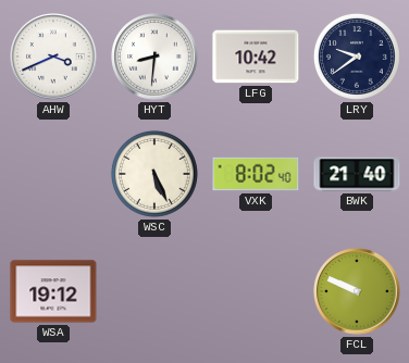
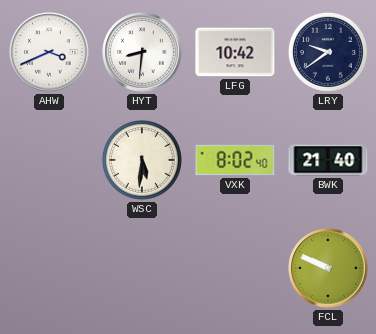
WSC: 5:26 -> 5:31 (142, 160)
WSA: 19:12 -> none (53, 291)
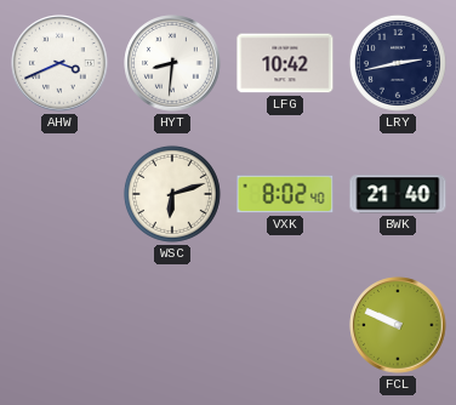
LRY: 9:39 -> 2:43 (398, 63)
WSC: 5:31 -> 6:12 (172, 194)
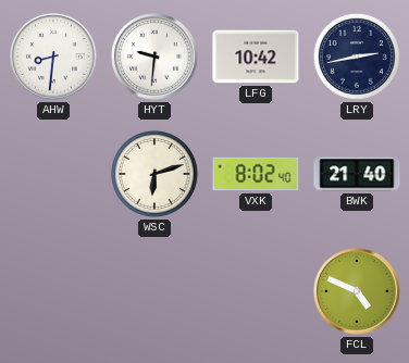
AHW: 3:41 -> 8:31 (53, 57)
HYT: 8:31 -> 9:31 (154, 57)
FCL: 9:49 -> 4:49 (357, 291)
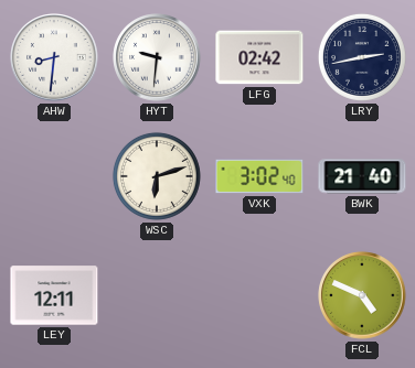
LFG: 10:42 -> 02:42 (259, 57)
VXK: 8:02 -> 3:02 (259, 176)
LEY: none -> 12:11 (54, 295)
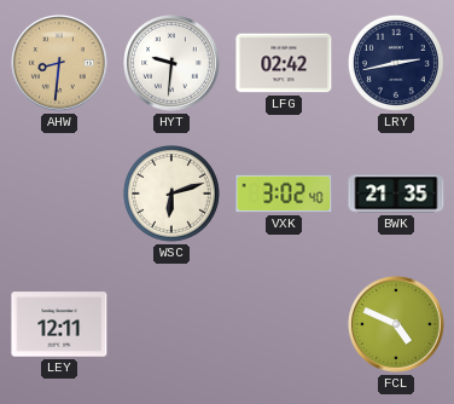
AHW dial: white -> champagne (59, 63)
BWK: 21:40 -> 21:35 (396, 194)
